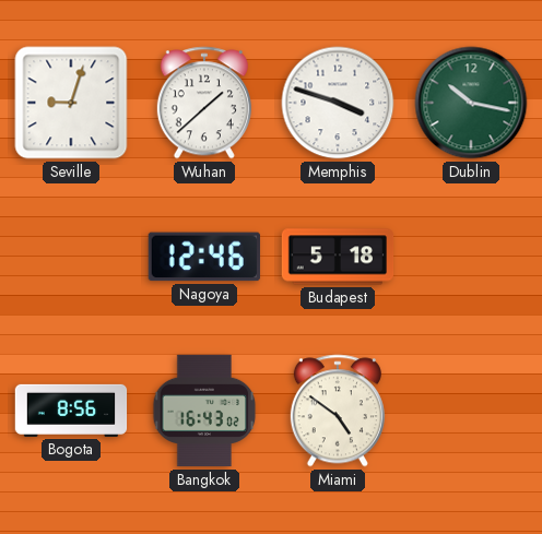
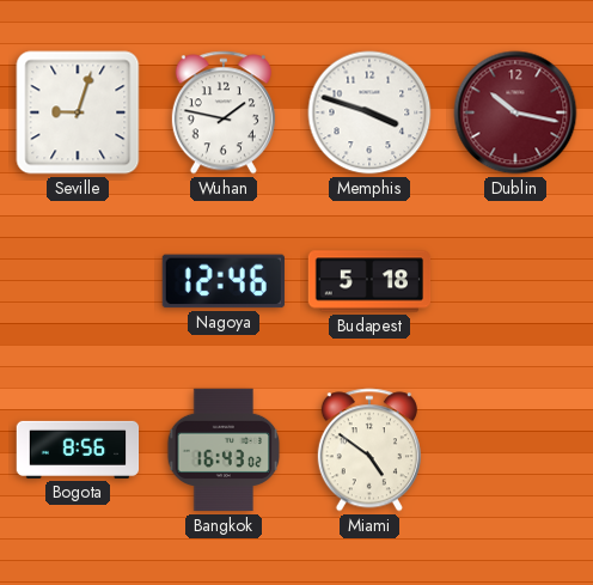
Wuhan: 1:38 -> 1:47 (224, 112)
Dublin dial: green -> burgundy (515, 112)
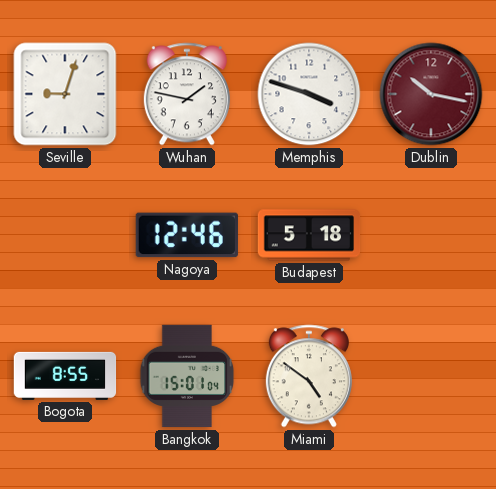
Bogota: 8:56 -> 8:55 (65, 376)
Bangkok: 16:43 -> 15:01 (187, 376)
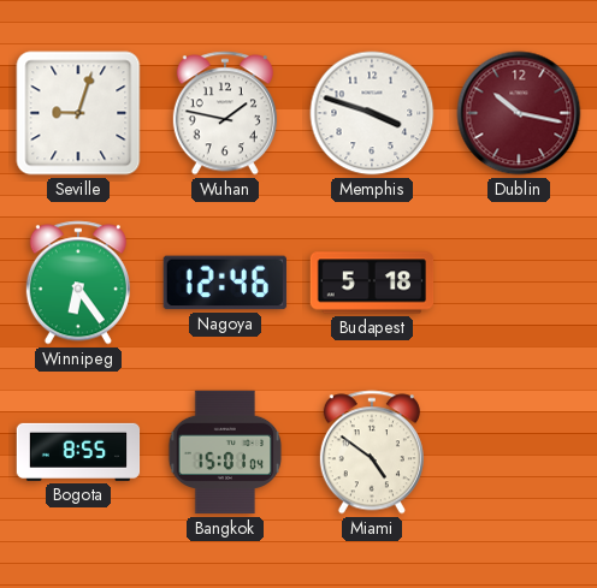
Winnipeg: none -> 6:24 (78, 283)
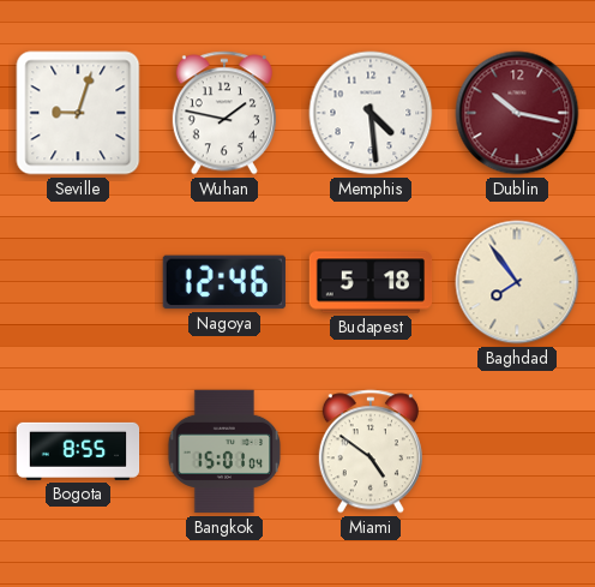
Memphis: 3:48 -> 4:29 (371, 113)
Winnipeg: 6:24 -> none (78, 283)
Baghdad: none -> 7:54 (517, 282)
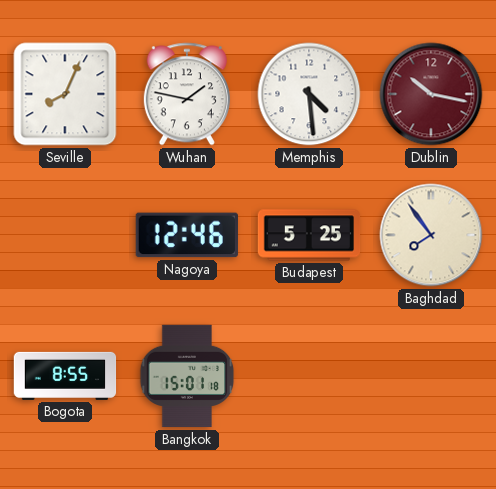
Seville: 9:03 -> 8:04 (65, 94)
Budapest: 5:18 -> 5:25 (309, 235)
Bangkok: 15:01:04 -> 15:01:18 (187, 376)
Miami: 4:51 -> none (371, 451)
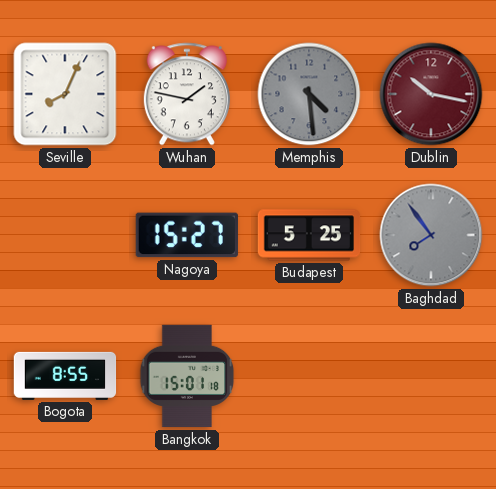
Memphis dial: white -> grey (309, 94)
Nagoya: 12:46 -> 15:27 (187, 235)
Baghdad dial: cream -> grey (431, 235)
